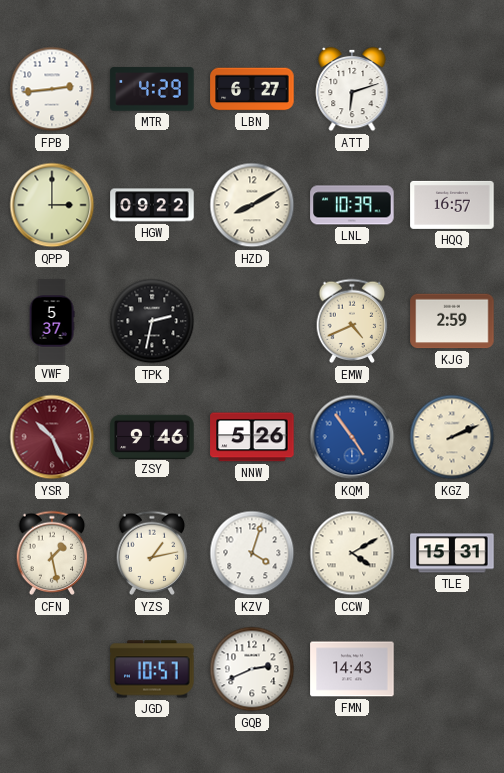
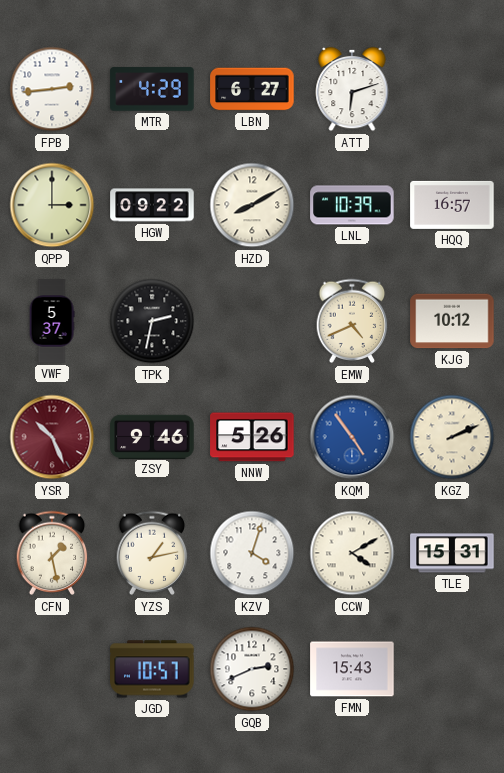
KJG: 2:59 -> 10:12 (452, 321)
FMN: 14:43 -> 15:43 (352, 669)
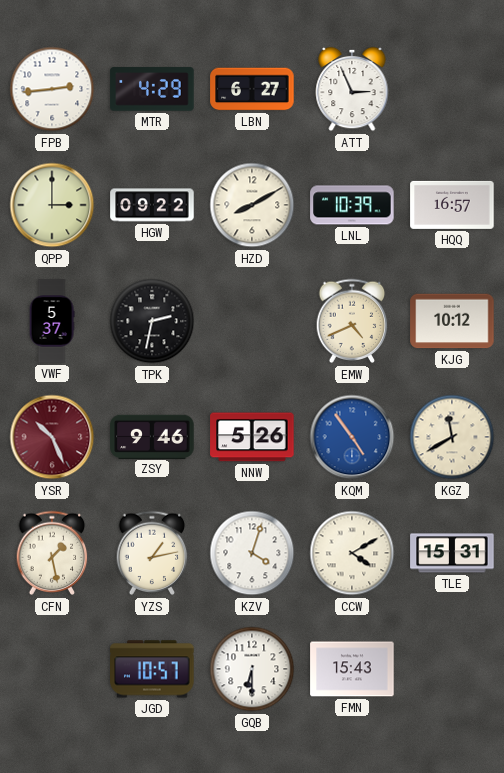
ATT: 6:12 -> 2:56 (352, 89)
KGZ: 2:11 -> 11:40 (452, 437)
GQB: 2:41 -> 6:30 (252, 669)
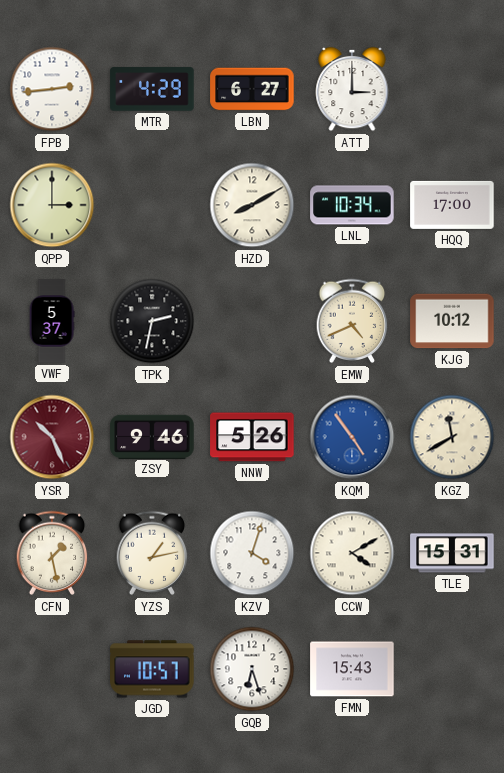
ATT: 2:56 -> 3:00 (352, 89)
HGW: 09:22 -> none (152, 205)
LNL: 10:39 -> 10:34 (352, 205)
HQQ: 16:57 -> 17:00 (452, 205)
GQB: 6:30 -> 6:27 (252, 669)
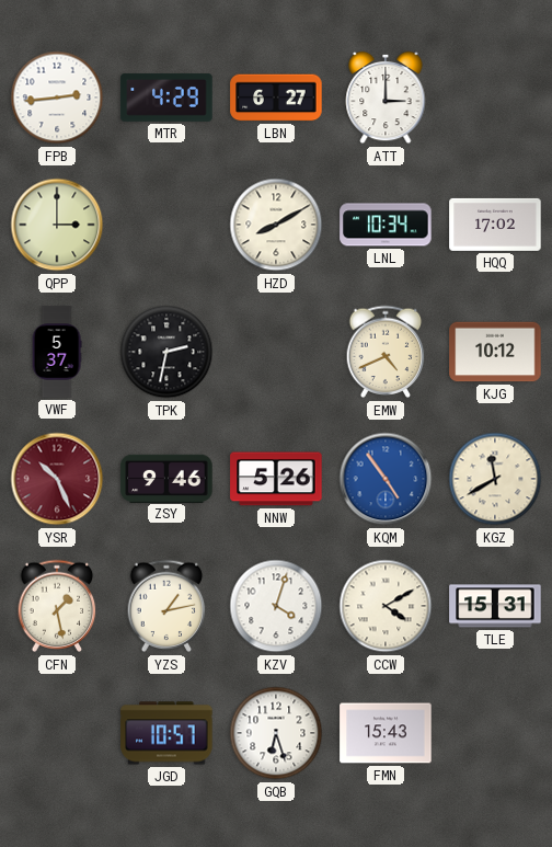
HQQ: 17:00 -> 17:02 (495, 225)
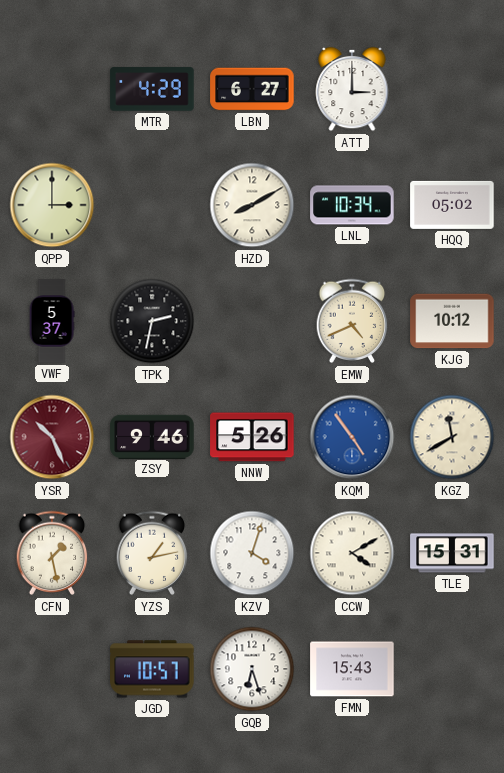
FPB: 2:44 -> none (57, 98)
HQQ: 17:02 -> 05:02 (452, 205)
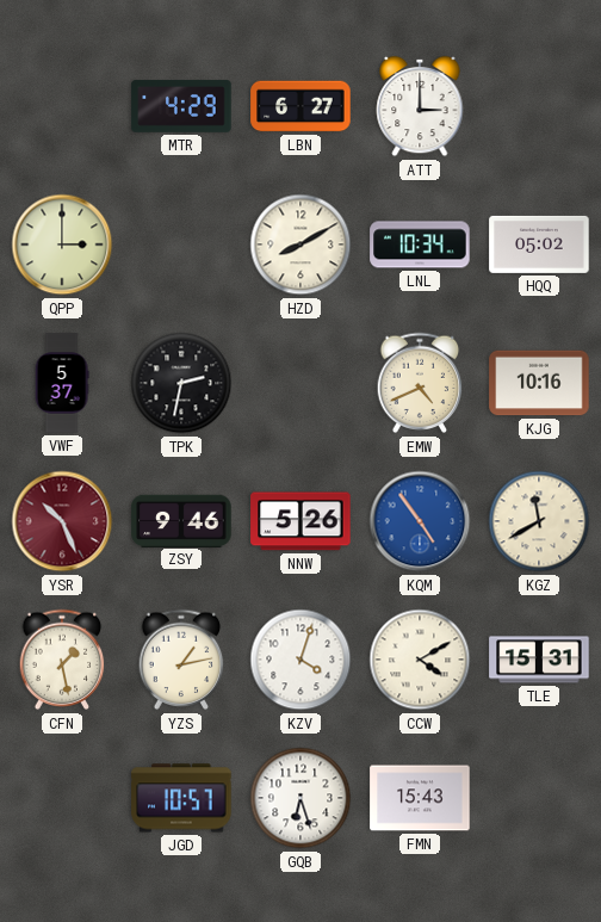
KJG: 10:12 -> 10:16 (539, 383)
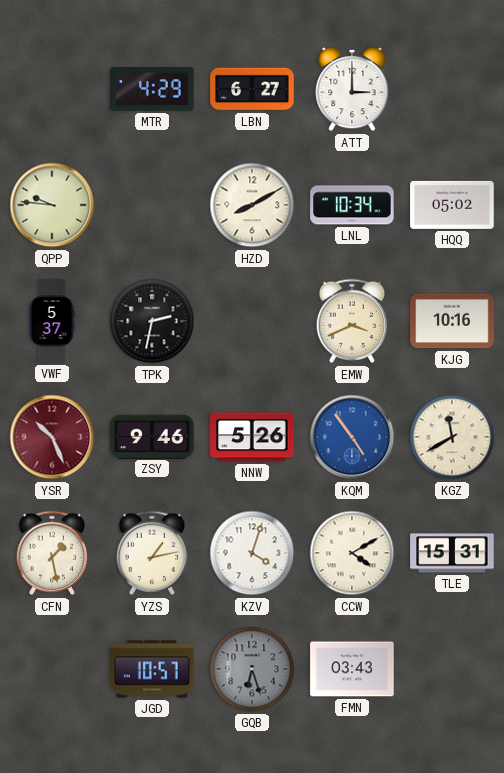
QPP: 3:00 -> 9:46 (52, 205)
EMW: 4:41 -> 3:41 (352, 321)
GQB dial: white -> grey (252, 669)
FMN: 15:43 -> 03:43 (352, 669)
